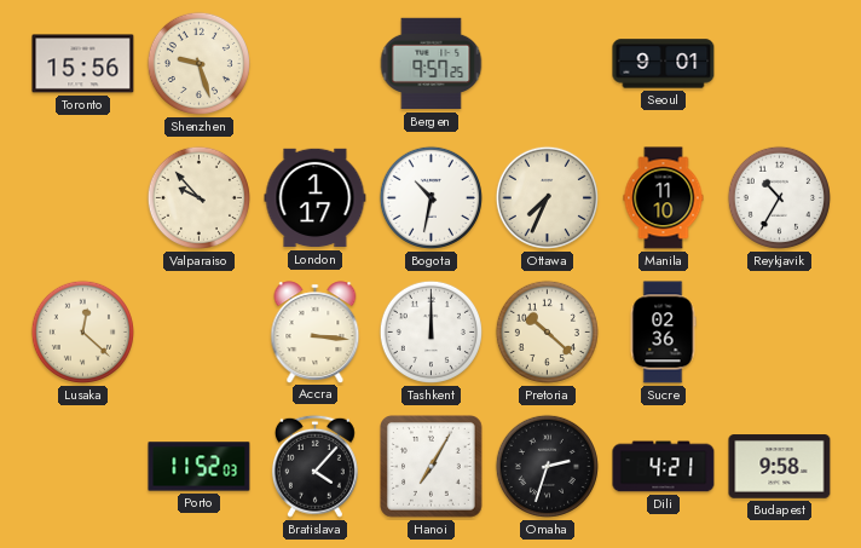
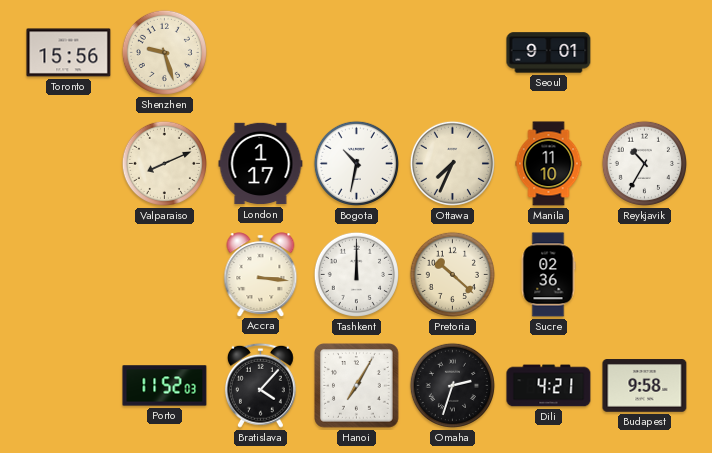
Bergen: 9:57 -> none (432, 64)
Valparaiso: 9:53 -> 8:11 (164, 163)
Lusaka: 12:22 -> none (82, 331)
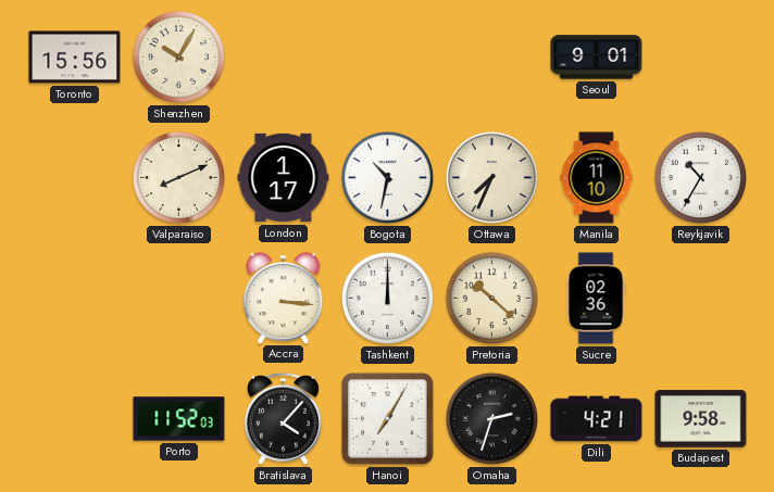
Shenzhen: 9:27 -> 10:05 (178, 56)
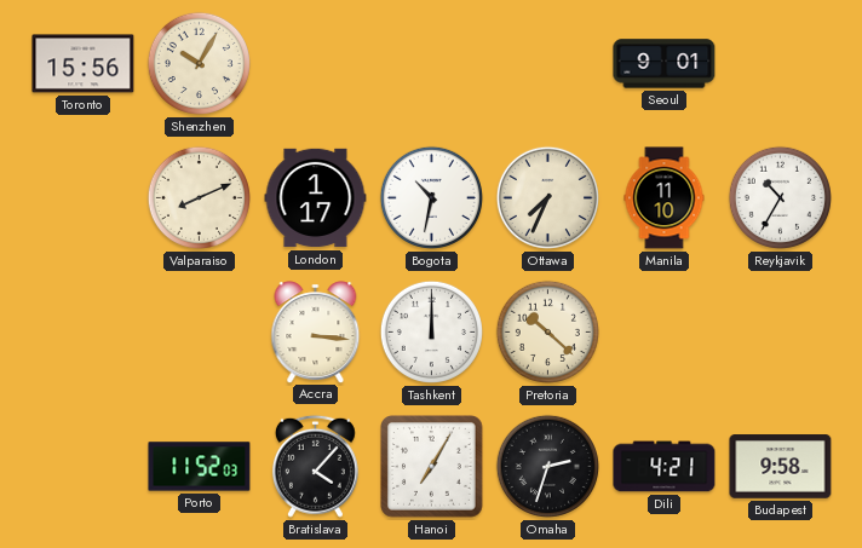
Sucre: 02:36 -> none (596, 299)
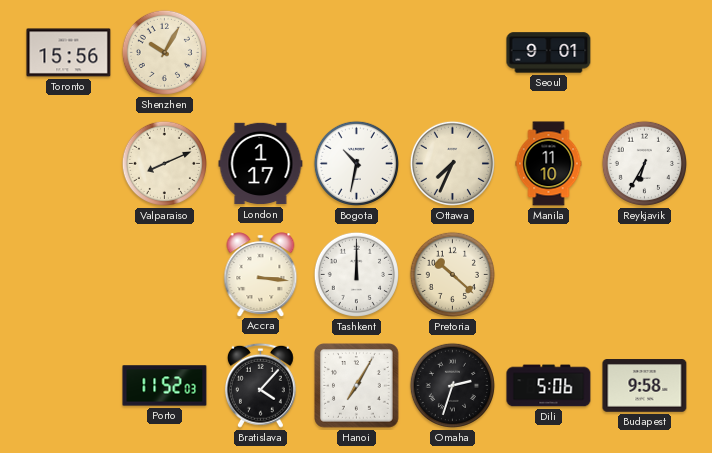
Reykjavik: 10:35 -> 6:35 (644, 163)
Dili: 4:21 -> 5:06 (549, 386)
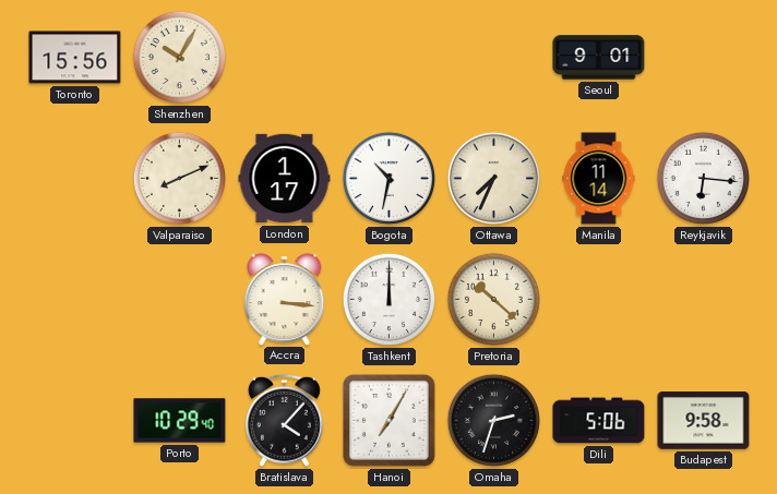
Manila: 11:10 -> 11:14 (599, 179)
Reykjavik: 6:35 -> 6:16 (703, 178)
Porto: 11:52 -> 10:29 (180, 421)
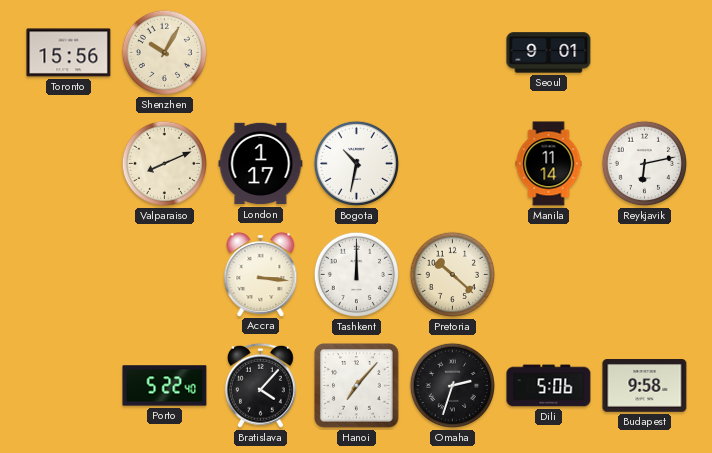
Ottawa: 7:34 -> none (493, 178)
Reykjavik: 6:16 -> 6:13 (644, 163)
Porto: 10:29 -> 5:22 (165, 386)
Hanoi: 7:05 -> 7:07 (357, 386)
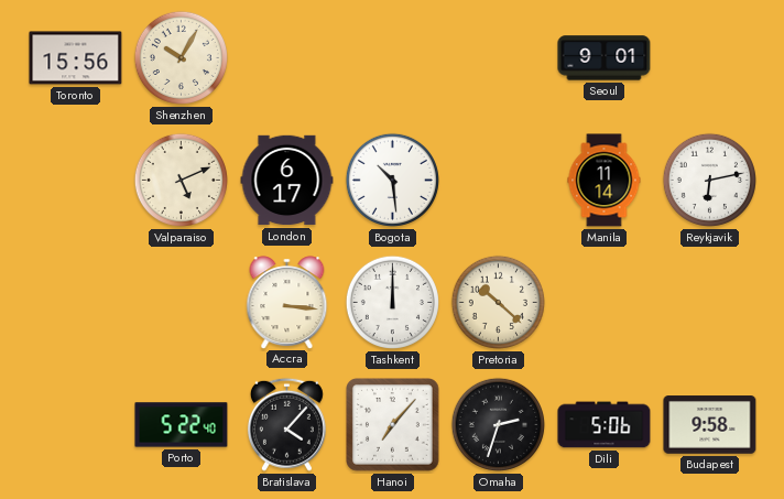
Valparaiso: 8:11 -> 5:11 (181, 180)
London: 1:17 -> 6:17 (287, 181)
Bogota: 10:32 -> 10:29 (392, 180)
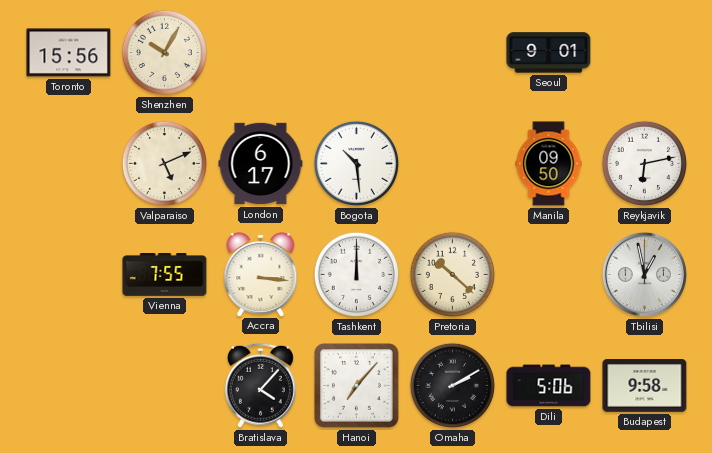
Manila: 11:14 -> 09:50 (549, 164)
Vienna: none -> 7:55 (165, 275)
Tbilisi: none -> 12:58 (644, 274)
Porto: 5:22 -> none (182, 425)
Omaha: 2:33 -> 2:10 (452, 385)
